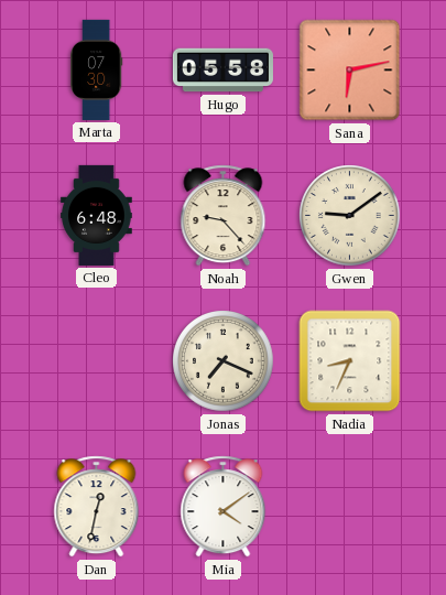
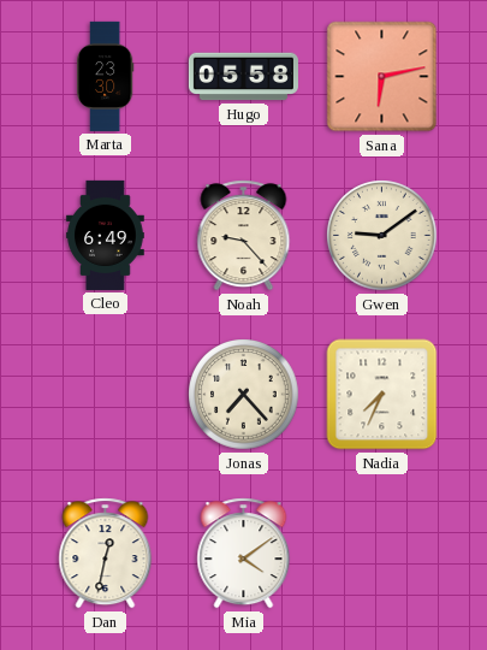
Marta: 07:30 -> 23:30 (105, 76)
Cleo: 6:48 -> 6:49 (106, 235)
Jonas: 7:19 -> 7:23 (244, 395)
Nadia: 8:34 -> 7:34 (382, 395)
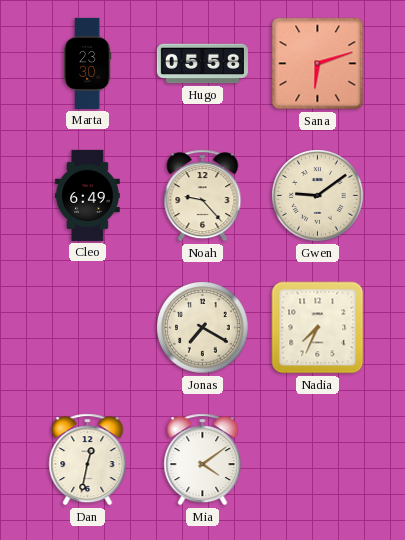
Sana: 6:13 -> 6:12 (318, 64)
Jonas: 7:23 -> 7:20 (203, 328)
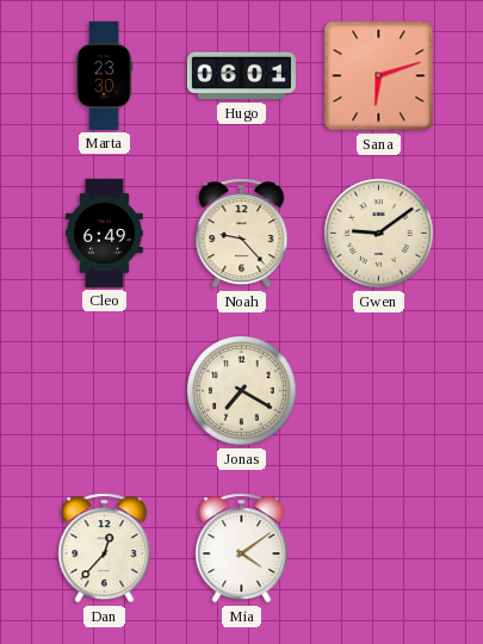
Hugo: 05:58 -> 06:01 (241, 76)
Nadia: 7:34 -> none (318, 328)
Dan: 12:32 -> 12:37 (105, 549)
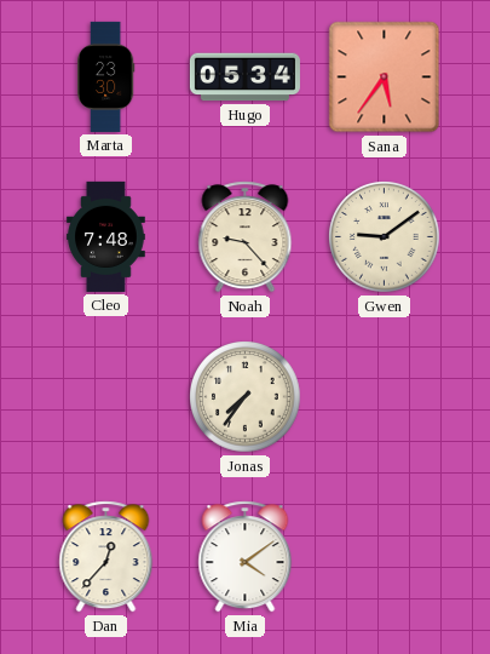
Hugo: 06:01 -> 05:34 (244, 78)
Sana: 6:12 -> 5:36 (385, 78)
Cleo: 6:49 -> 7:48 (106, 236)
Jonas: 7:20 -> 7:36 (246, 397)
